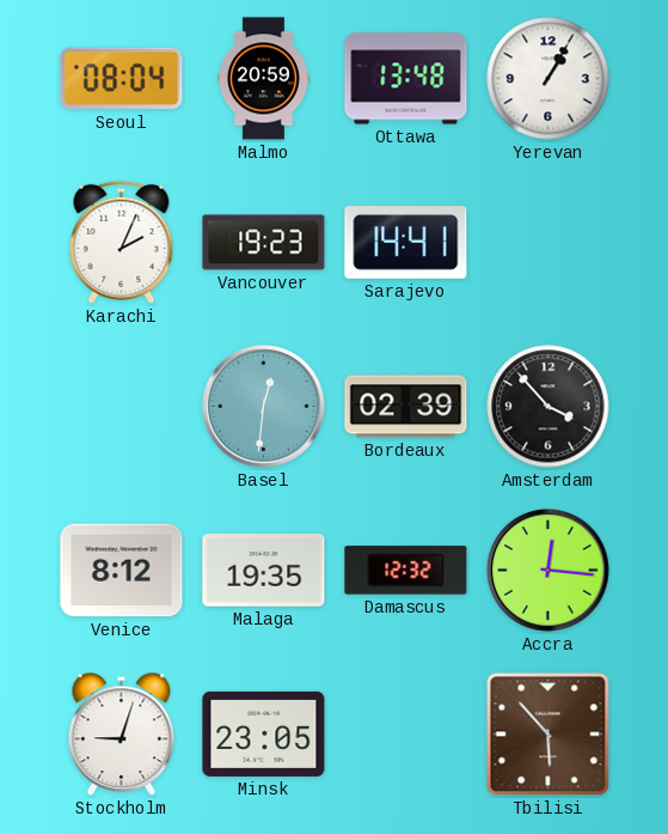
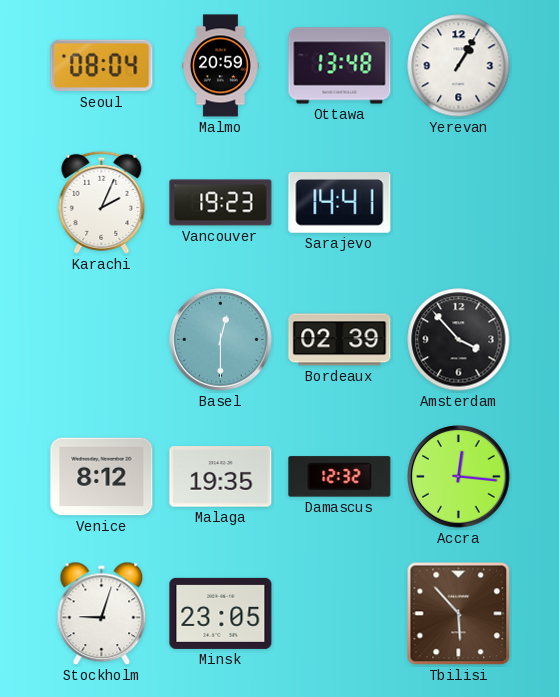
Basel: 12:31 -> 12:30 (221, 340)
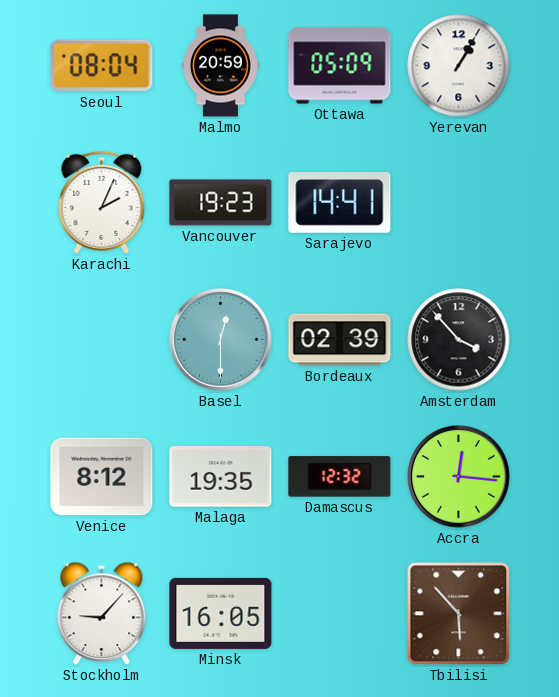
Ottawa: 13:48 -> 05:09 (340, 66)
Stockholm: 9:03 -> 9:07 (102, 614)
Minsk: 23:05 -> 16:05 (221, 613)
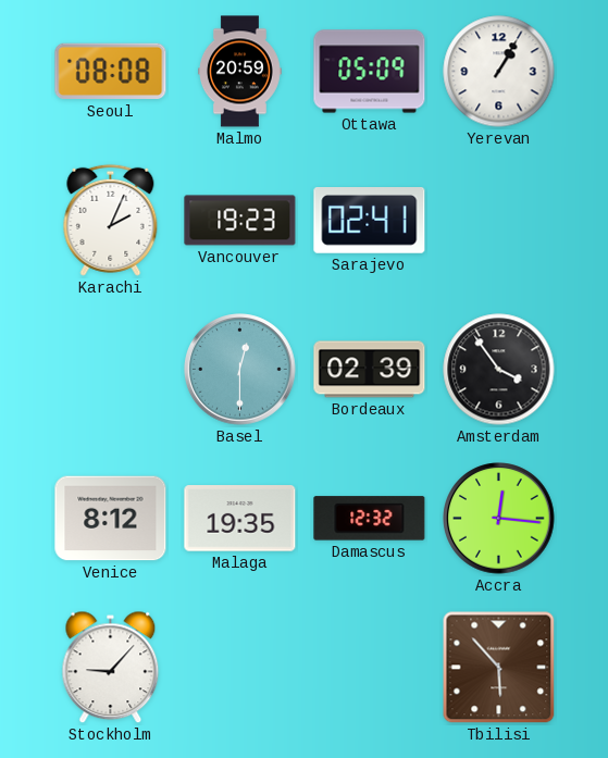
Seoul: 08:04 -> 08:08 (111, 72)
Sarajevo: 14:41 -> 02:41 (370, 221)
Amsterdam: 3:53 -> 3:54 (499, 370)
Minsk: 16:05 -> none (221, 613)
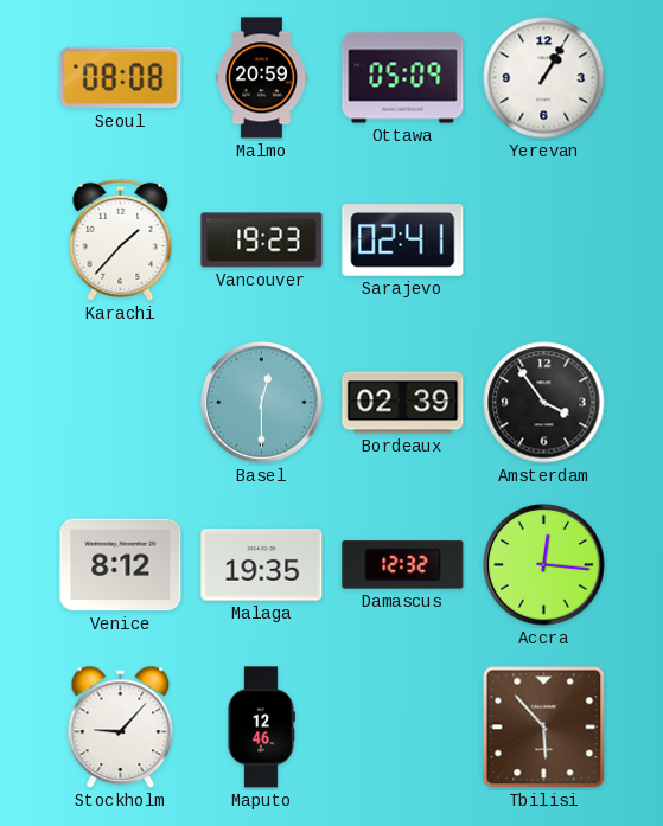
Karachi: 2:04 -> 1:37 (121, 239)
Maputo: none -> 12:46 (261, 728)
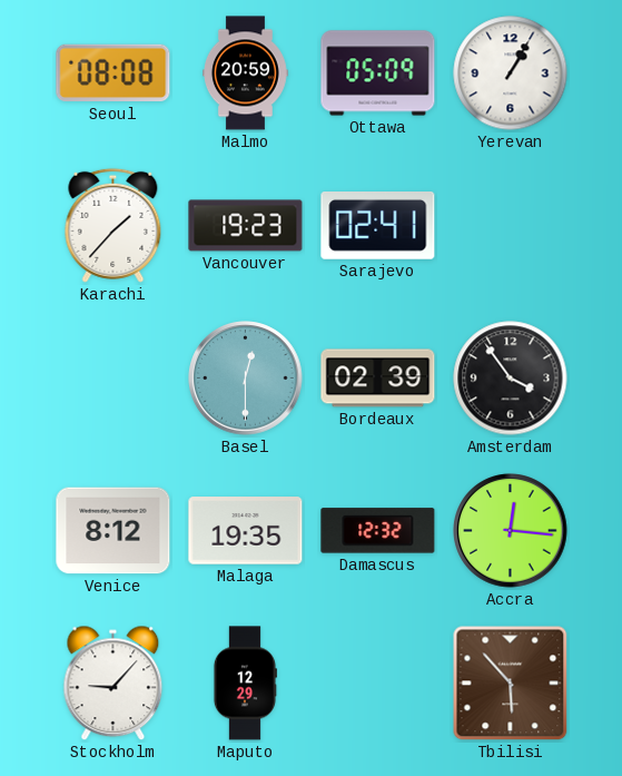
Maputo: 12:46 -> 12:29 (245, 684)
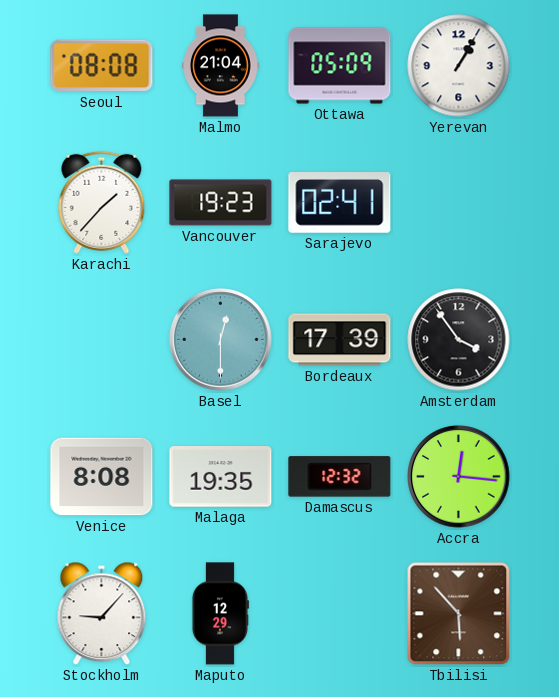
Malmo: 20:59 -> 21:04 (221, 66)
Bordeaux: 02:39 -> 17:39 (340, 340)
Venice: 8:12 -> 8:08 (102, 477)
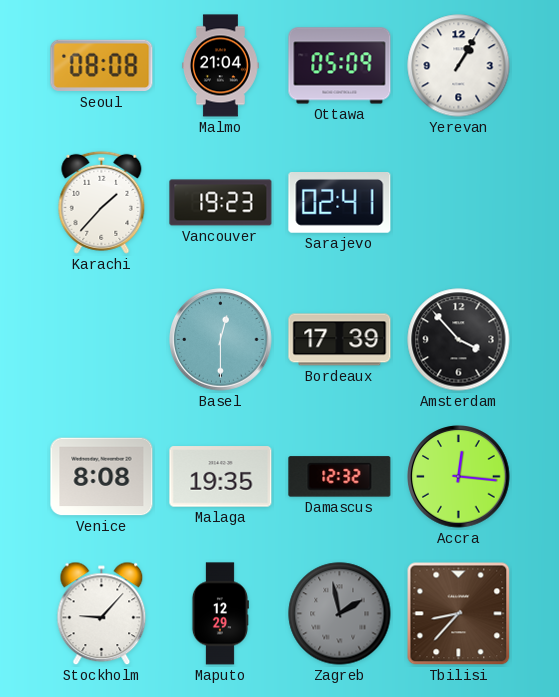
Amsterdam: 3:54 -> 3:53 (459, 340)
Zagreb: none -> 1:58 (340, 614)
Tbilisi: 5:53 -> 8:37 (459, 614)
